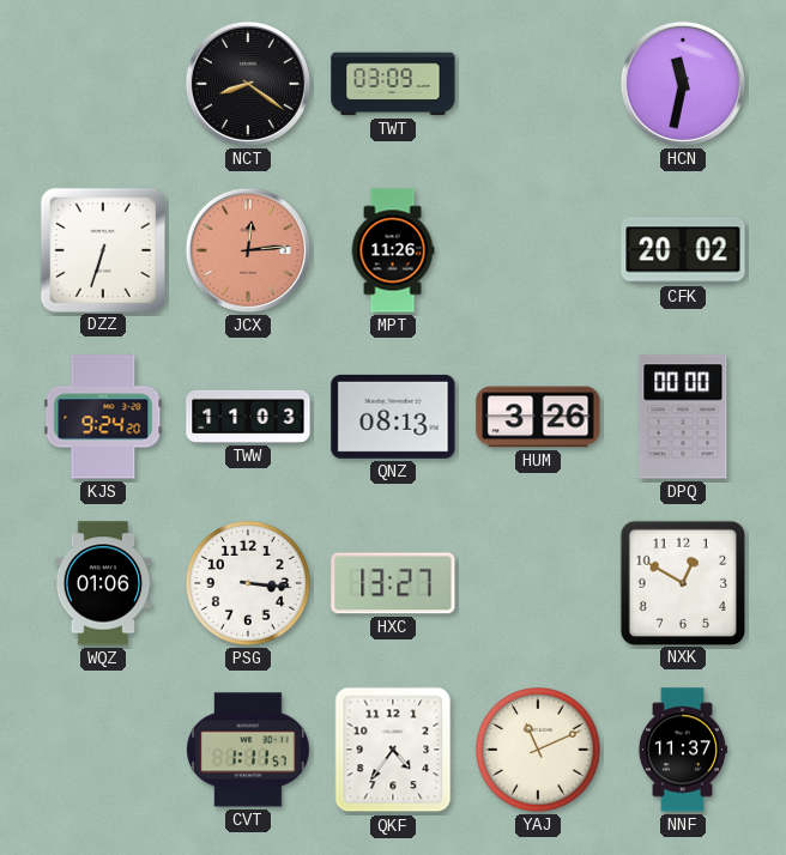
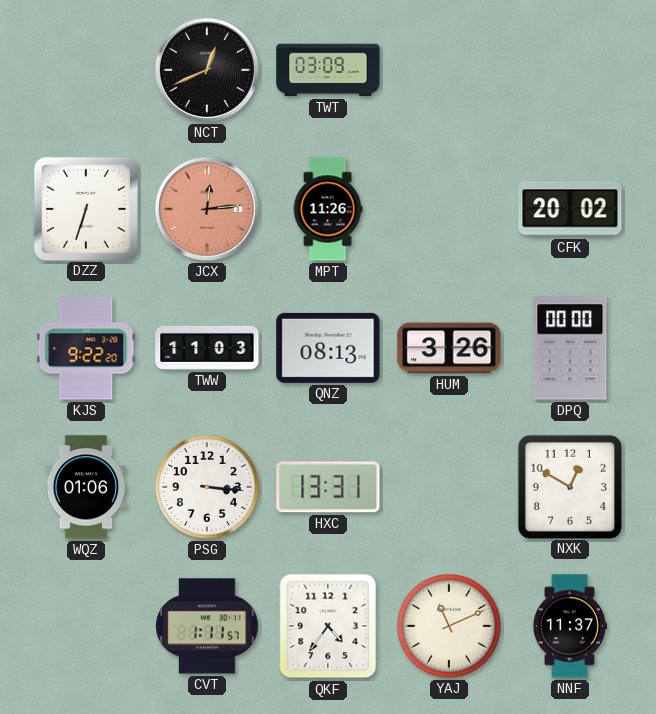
NCT: 8:21 -> 12:41 (207, 70)
HCN: 11:32 -> none (683, 84)
KJS: 9:24 -> 9:22 (86, 348)
HXC: 13:27 -> 13:31 (328, 487)
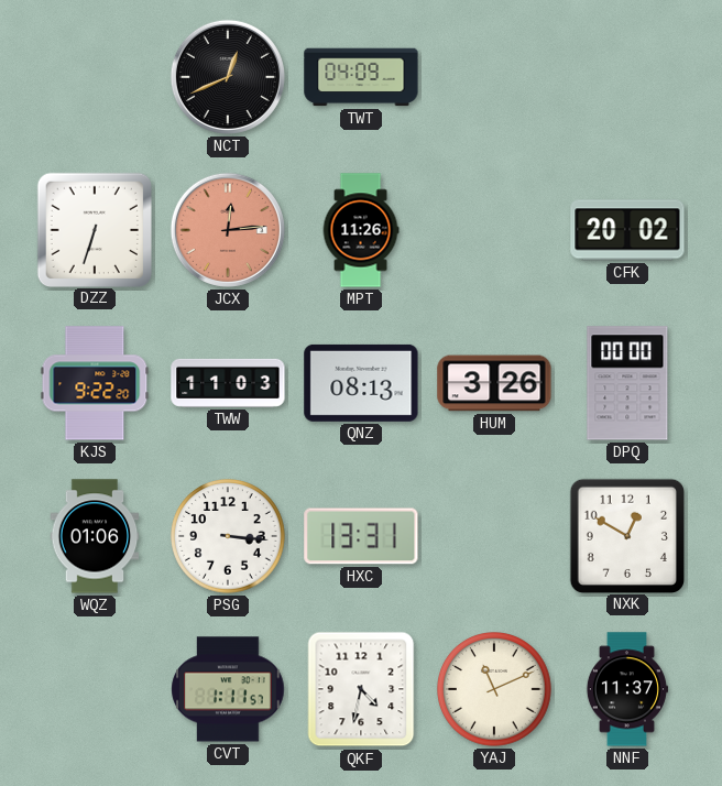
TWT: 03:09 -> 04:09 (361, 77)
QKF: 4:36 -> 4:32 (361, 689)
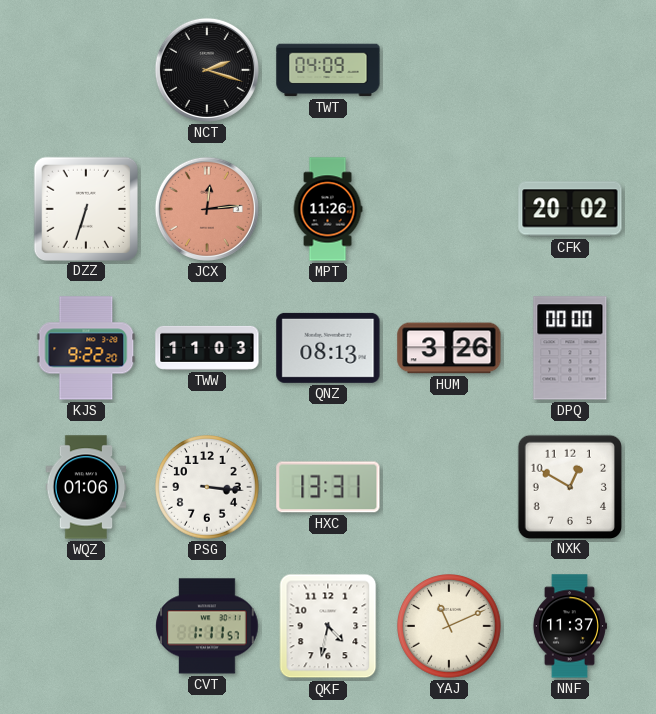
NCT: 12:41 -> 2:18 (207, 70)
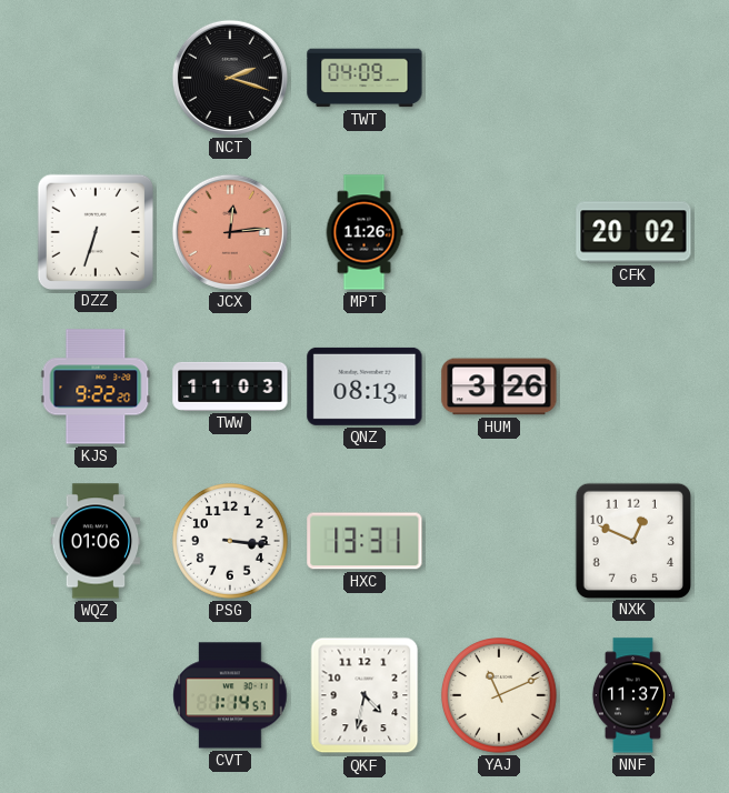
DPQ: 00:00 -> none (570, 348)
NXK: 12:50 -> 12:49 (632, 540)
CVT: 1:11 -> 1:14 (230, 695)
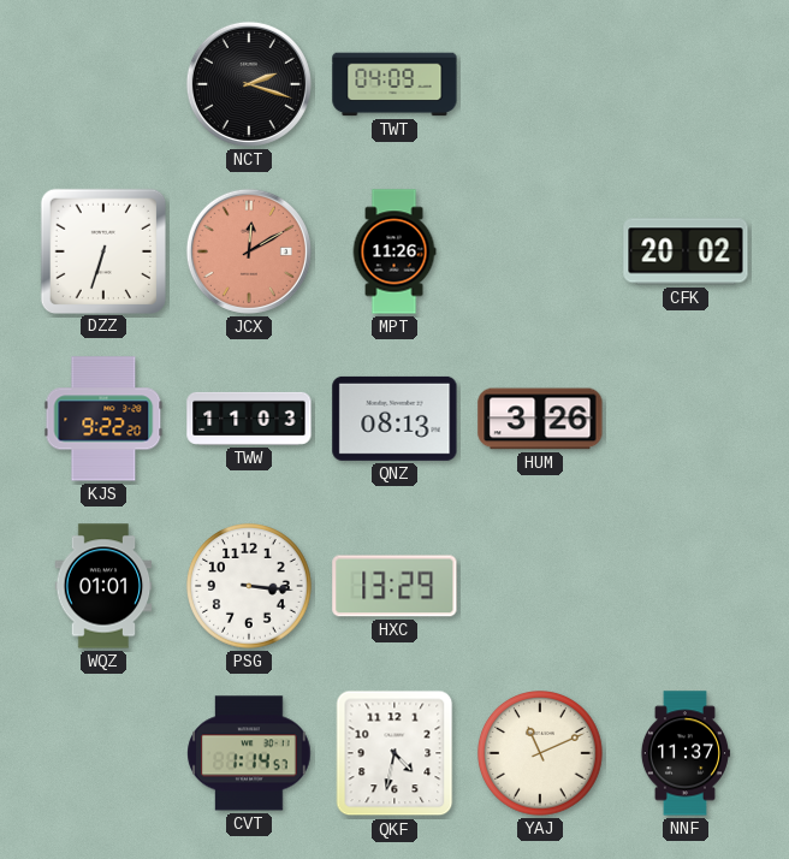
JCX: 12:14 -> 12:10 (249, 251)
WQZ: 01:06 -> 01:01 (103, 586)
HXC: 13:31 -> 13:29 (394, 586)
NXK: 12:49 -> none (632, 540)
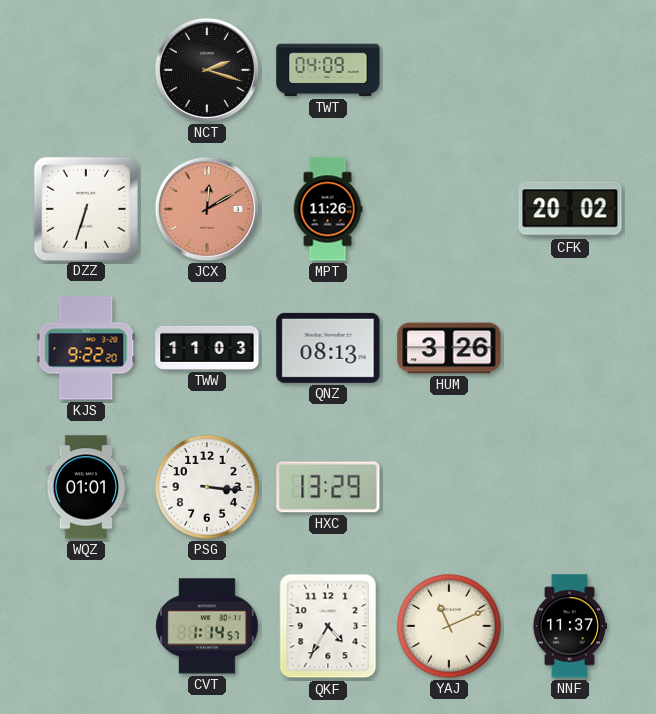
QKF: 4:32 -> 4:35 (328, 626)
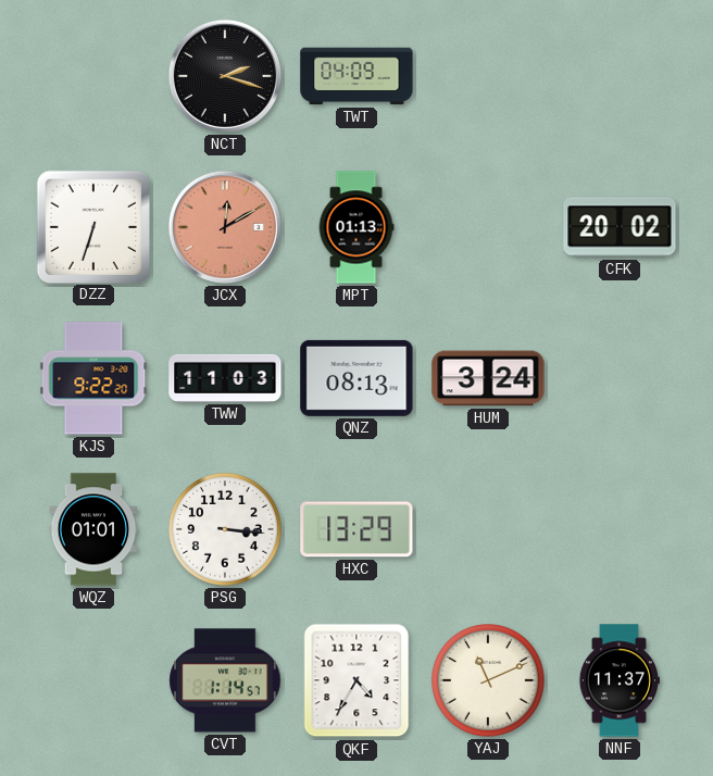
MPT: 11:26 -> 01:13 (356, 227)
HUM: 3:26 -> 3:24 (488, 378)
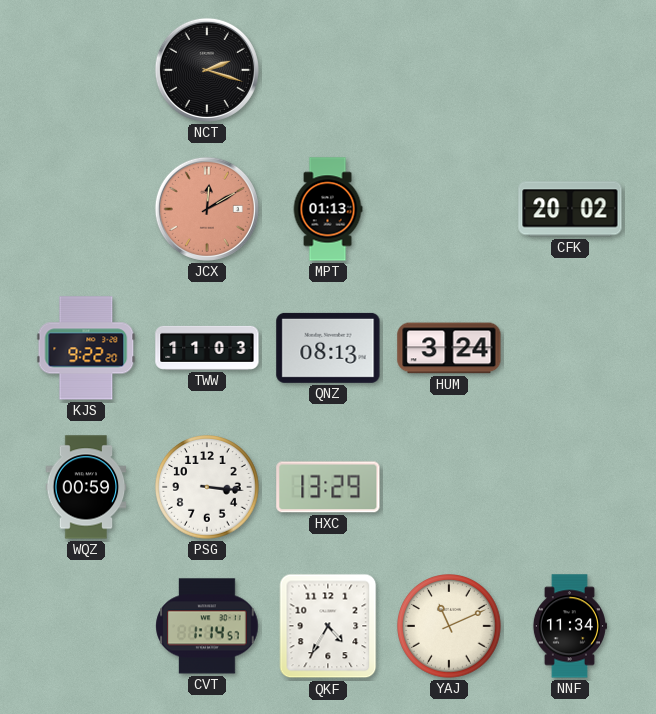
TWT: 04:09 -> none (356, 76)
DZZ: 6:33 -> none (92, 226)
WQZ: 01:01 -> 00:59 (86, 487)
NNF: 11:37 -> 11:34 (569, 626)
